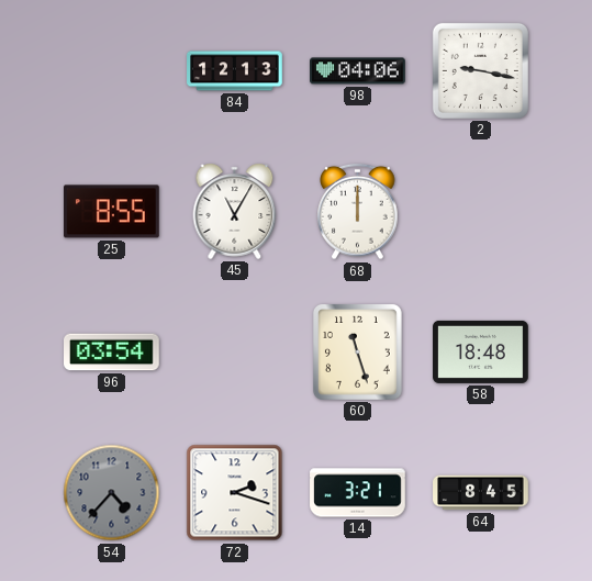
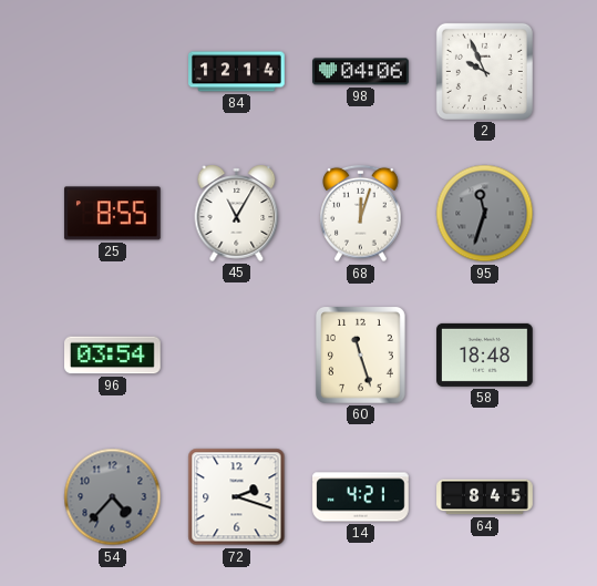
84: 12:13 -> 12:14 (237, 72)
2: 9:17 -> 9:56 (484, 71)
68: 12:00 -> 12:03 (361, 214)
95: none -> 11:33 (485, 214)
14: 3:21 -> 4:21 (361, 497)
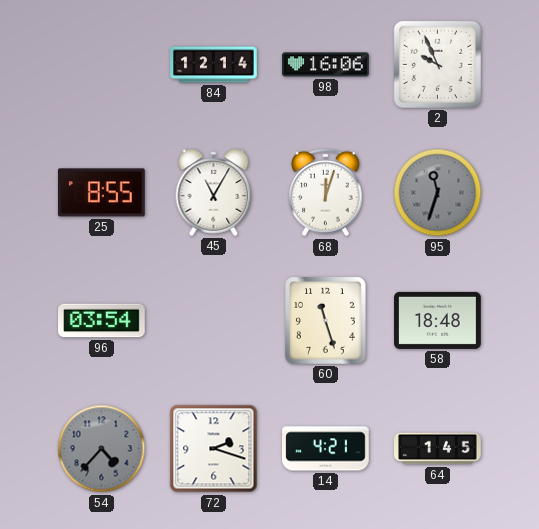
98: 04:06 -> 16:06 (326, 65)
64: 8:45 -> 1:45 (438, 449)
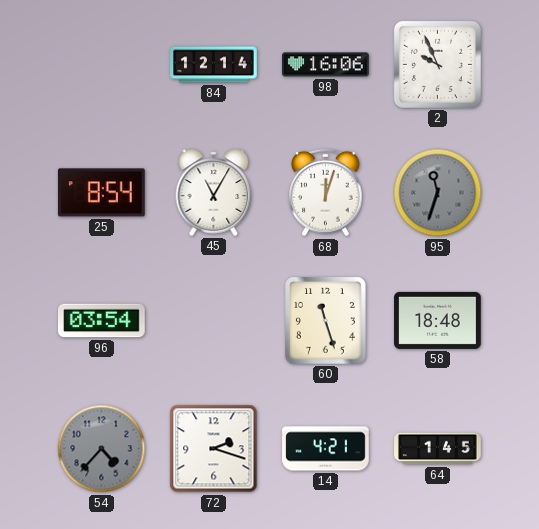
25: 8:55 -> 8:54 (102, 193)
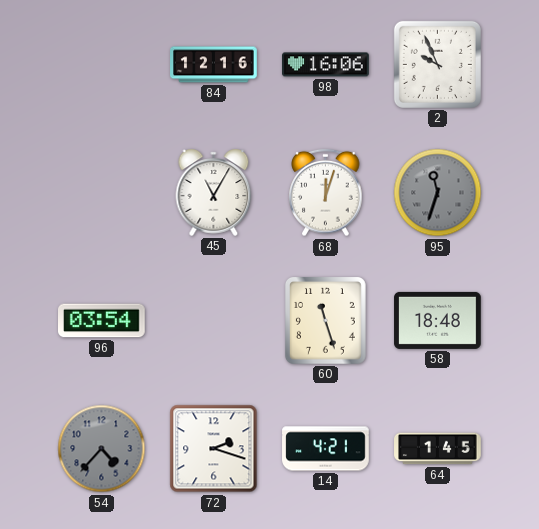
84: 12:14 -> 12:16 (214, 65)
25: 8:54 -> none (102, 193)
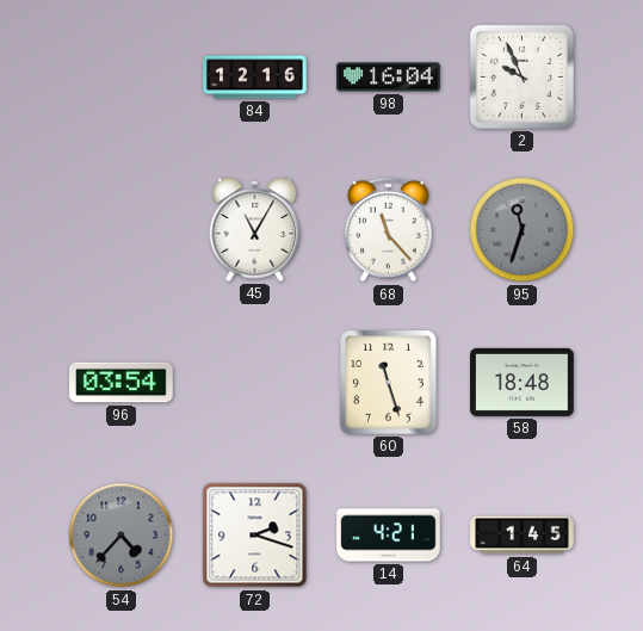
98: 16:06 -> 16:04 (389, 78)
68: 12:03 -> 11:23 (389, 230)
